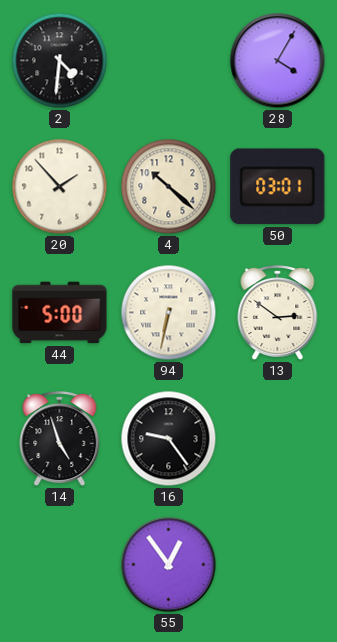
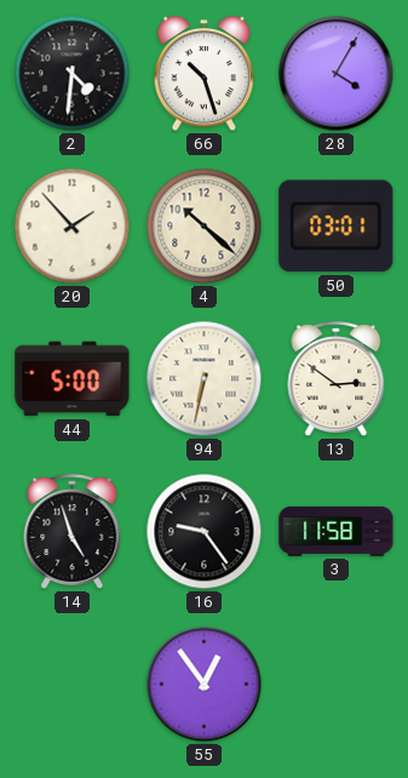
66: none -> 10:27 (203, 75)
3: none -> 11:58 (337, 531)
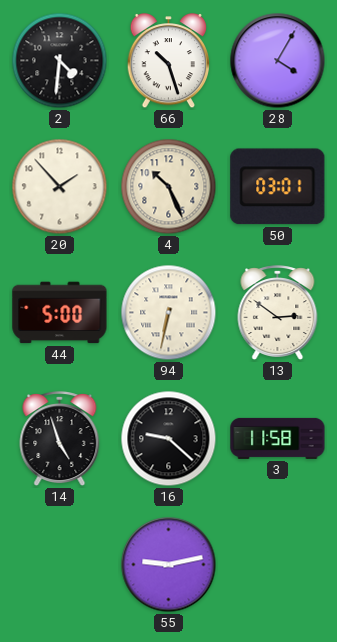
4: 10:22 -> 10:26 (169, 187)
16: 9:24 -> 9:22 (169, 439)
55: 12:54 -> 9:13 (169, 565)
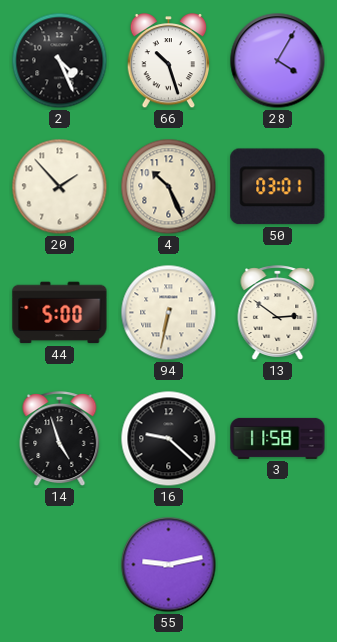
2: 4:31 -> 4:26 (60, 61)
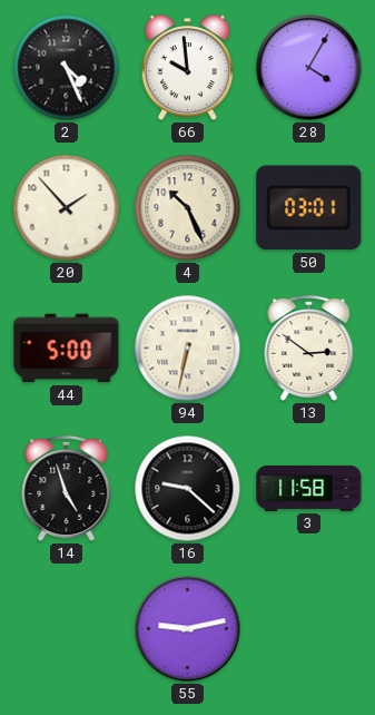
66: 10:27 -> 9:59 (187, 69)
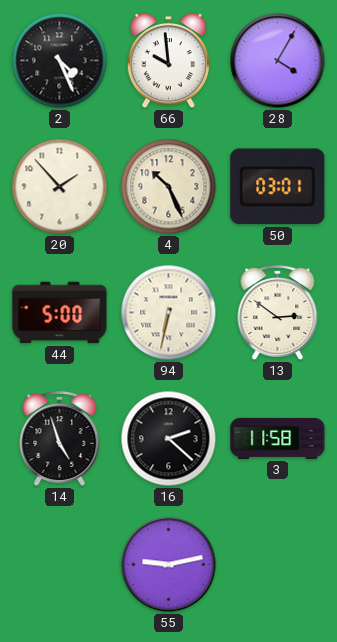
16: 9:22 -> 2:22 (169, 439)
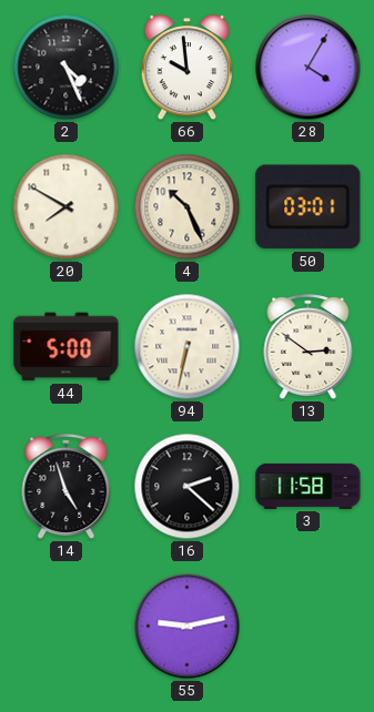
20: 1:53 -> 7:50 (67, 207)
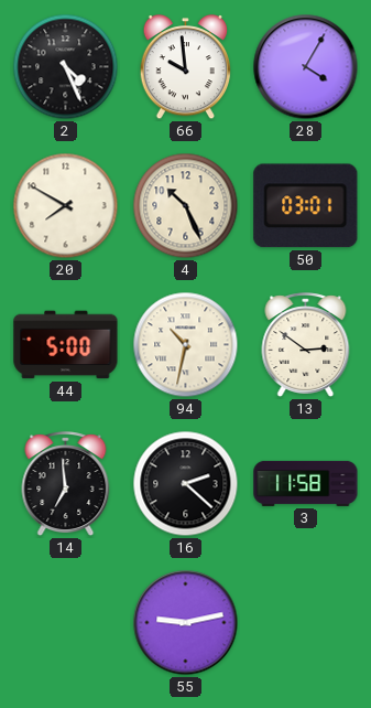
94: 6:32 -> 10:32 (186, 345)
14: 4:57 -> 6:59 (66, 484)
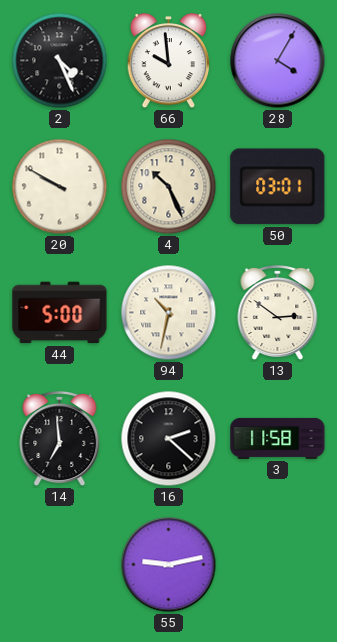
20: 7:50 -> 9:50 (60, 187)
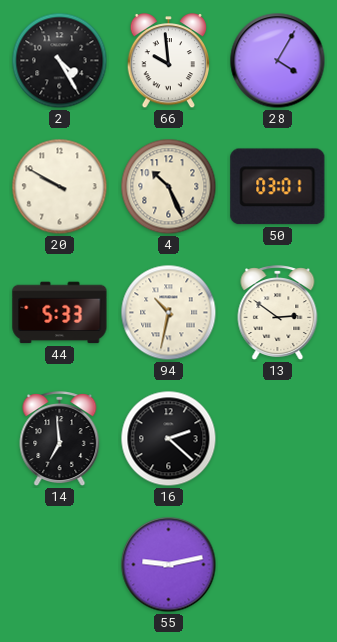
2: 4:26 -> 4:25 (60, 61)
44: 5:00 -> 5:33 (60, 313)
3: 11:58 -> none (278, 438)
